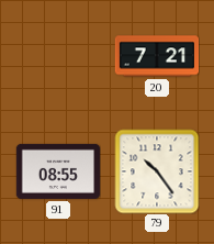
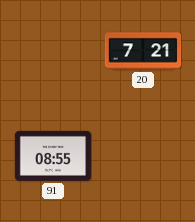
79: 10:24 -> none (157, 171)
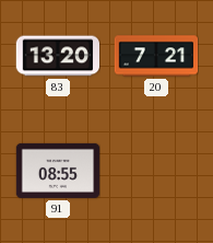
83: none -> 13:20 (57, 56)
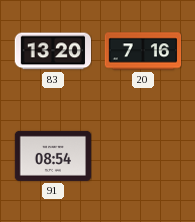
20: 7:21 -> 7:16 (143, 51)
91: 08:55 -> 08:54 (53, 156)
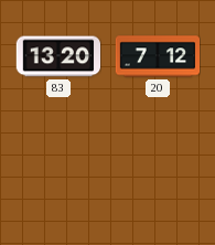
20: 7:16 -> 7:12 (158, 56)
91: 08:54 -> none (53, 156)
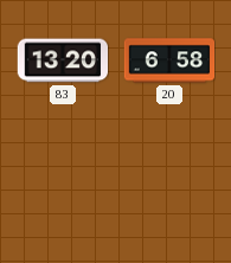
20: 7:12 -> 6:58 (169, 60)
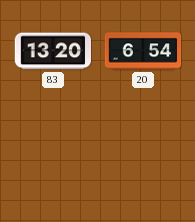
20: 6:58 -> 6:54 (143, 51)
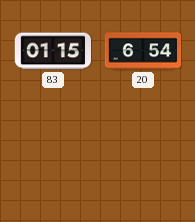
83: 13:20 -> 01:15 (52, 51)
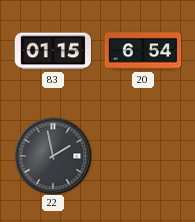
22: none -> 1:58 (53, 156)
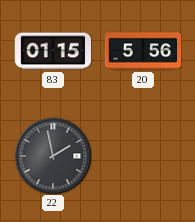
20: 6:54 -> 5:56 (143, 51)
